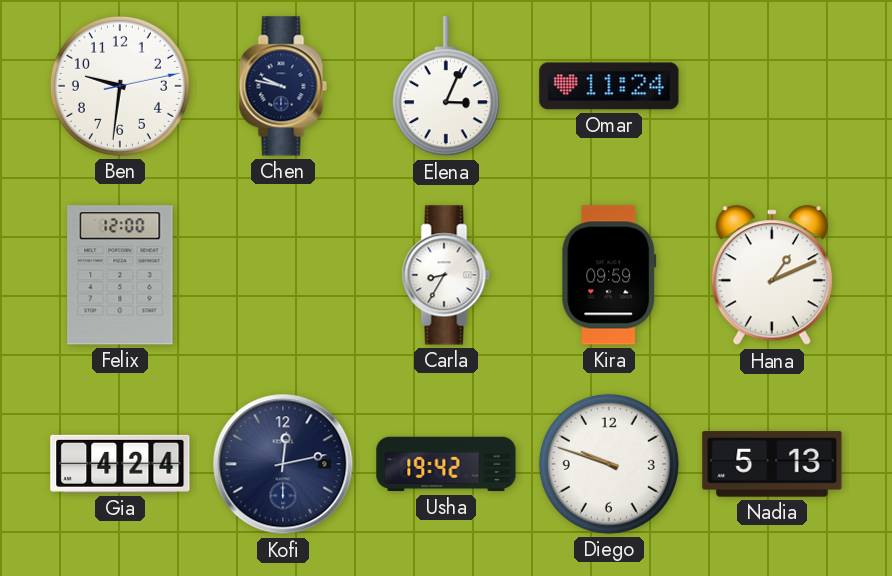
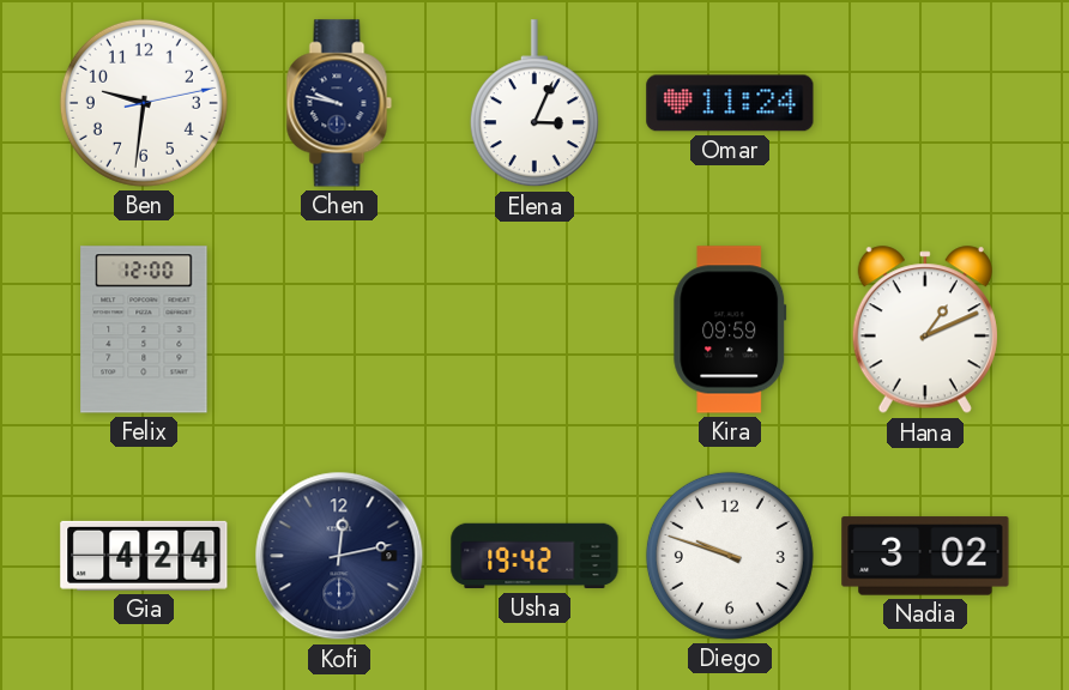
Carla: 8:35 -> none (446, 275)
Nadia: 5:13 -> 3:02 (925, 556)
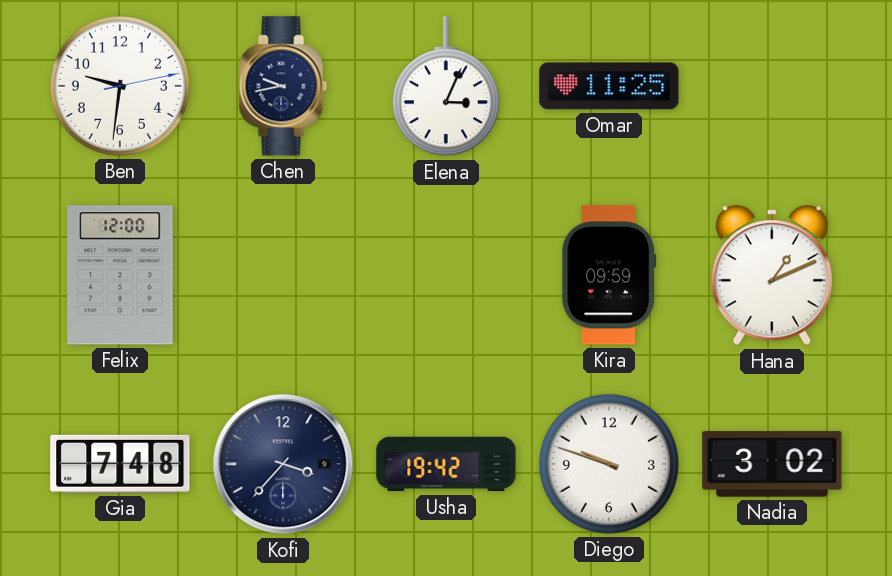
Chen: 9:47 -> 9:43 (283, 86)
Omar: 11:24 -> 11:25 (609, 86)
Gia: 4:24 -> 7:48 (120, 464)
Kofi: 12:13 -> 3:37 (283, 464)
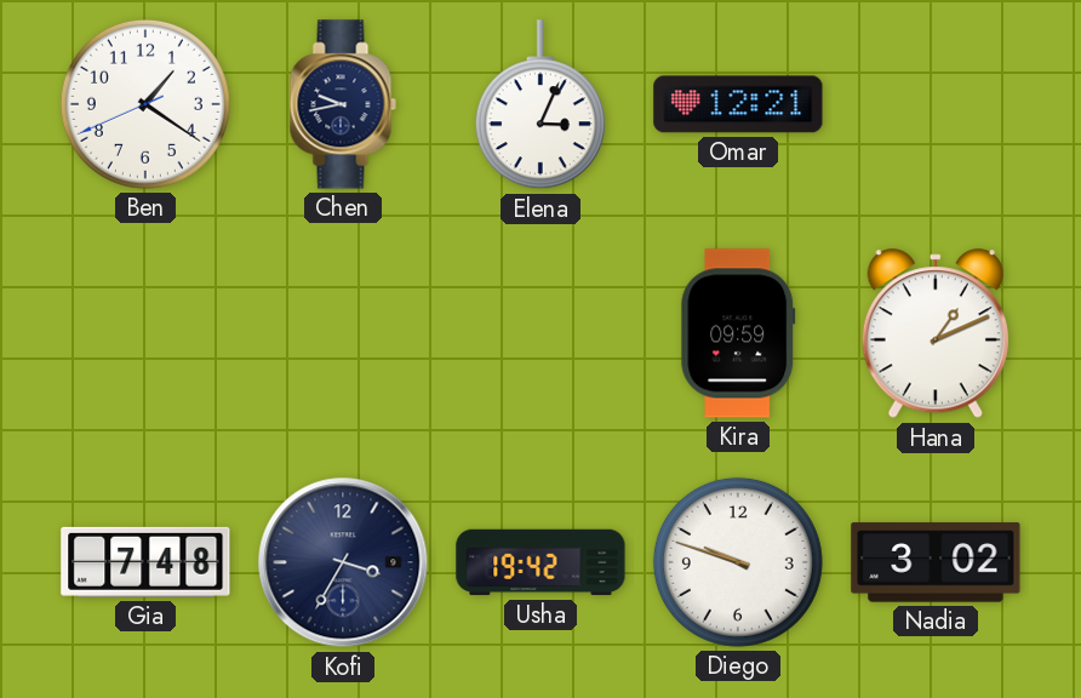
Ben: 9:31 -> 1:20 (145, 104)
Omar: 11:25 -> 12:21 (738, 104)
Felix: 12:00 -> none (120, 275)
Kofi: 3:37 -> 3:35 (343, 562)
